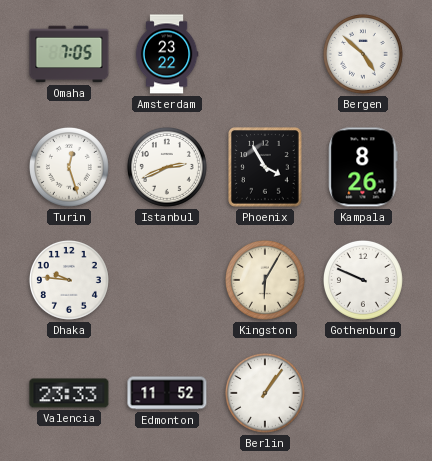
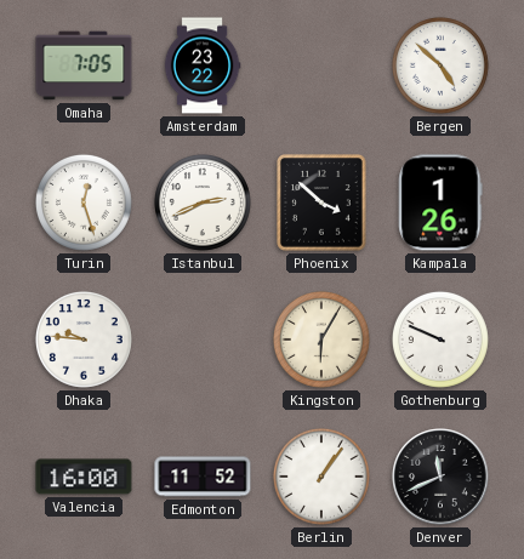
Phoenix: 3:55 -> 3:52 (321, 203)
Kampala: 8:26 -> 1:26 (440, 203)
Valencia: 23:33 -> 16:00 (84, 477)
Denver: none -> 11:41 (440, 477)
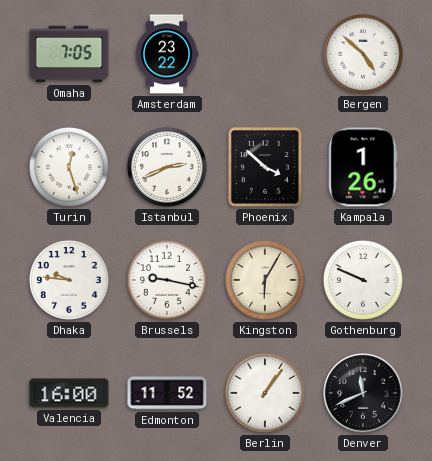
Brussels: none -> 9:17 (167, 280)
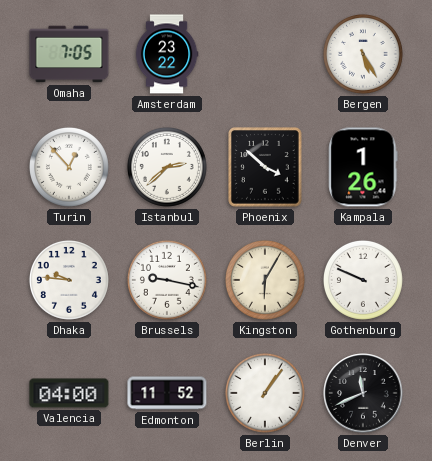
Bergen: 4:52 -> 5:25 (363, 54)
Turin: 12:27 -> 12:53 (69, 167)
Istanbul: 2:41 -> 2:38 (167, 167)
Valencia: 16:00 -> 04:00 (69, 393)
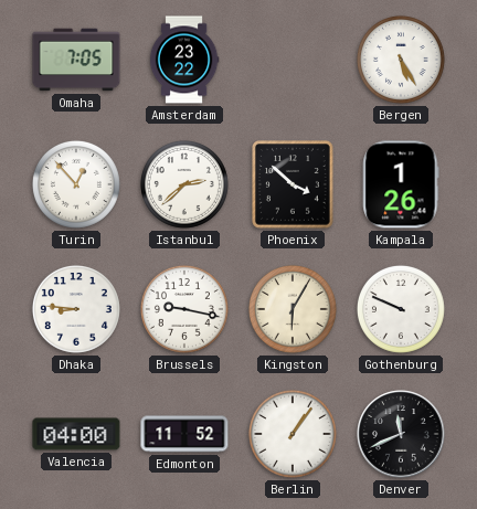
Dhaka: 9:46 -> 8:46 (76, 309)
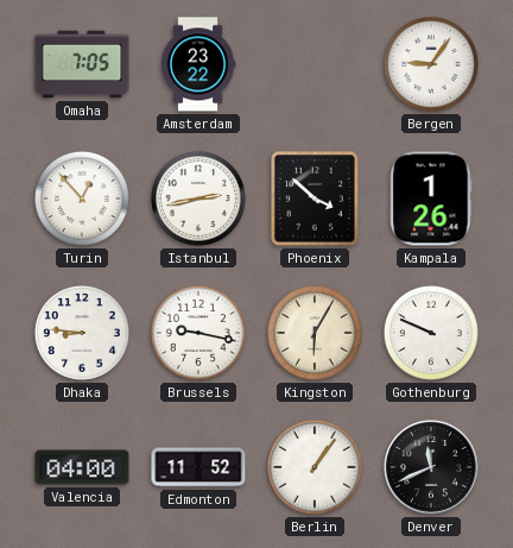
Bergen: 5:25 -> 9:06 (431, 64)
Istanbul: 2:38 -> 2:43 (198, 199)
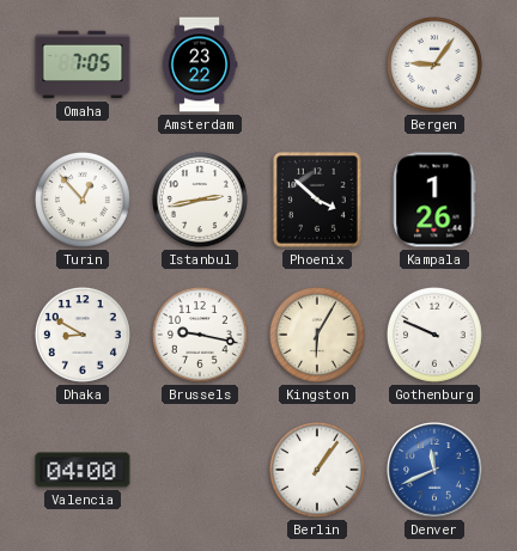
Dhaka: 8:46 -> 8:50 (83, 335)
Edmonton: 11:52 -> none (198, 467)
Denver dial: black -> blue (434, 470)
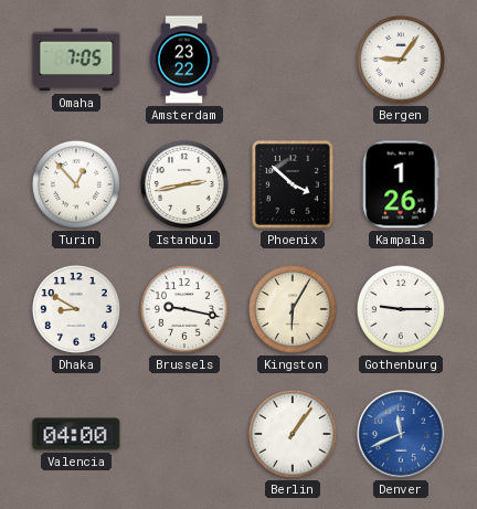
Gothenburg: 9:49 -> 9:15 (401, 309)
